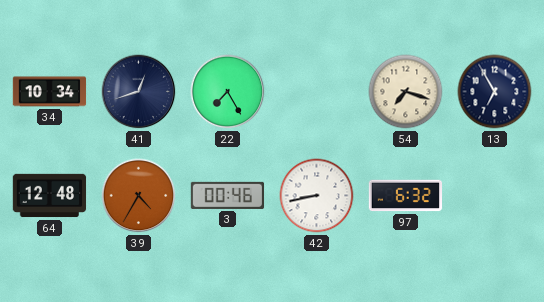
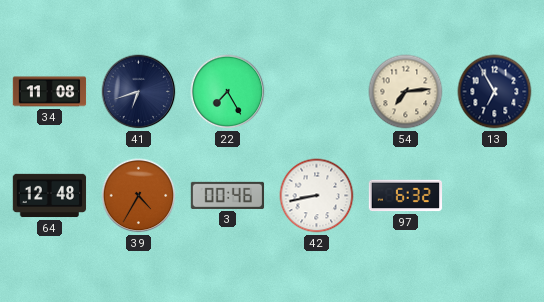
34: 10:34 -> 11:08 (50, 92)
41: 12:42 -> 6:42 (139, 92)
54: 7:18 -> 7:14 (406, 92)
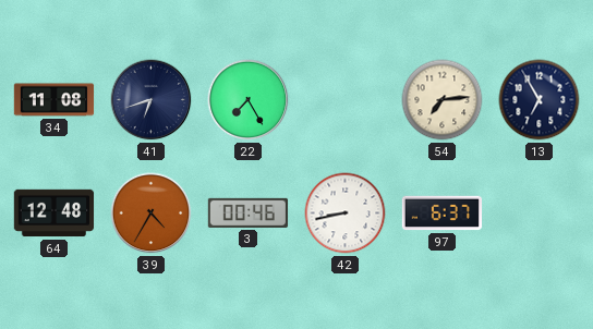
97: 6:32 -> 6:37 (443, 214)
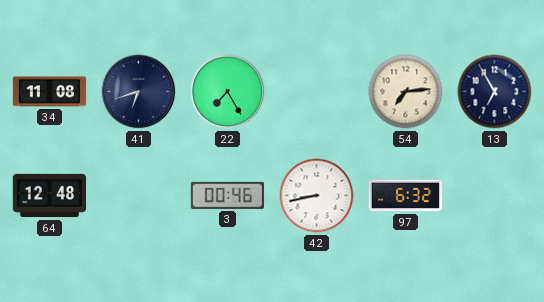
39: 4:35 -> none (152, 214)
97: 6:37 -> 6:32 (406, 196)
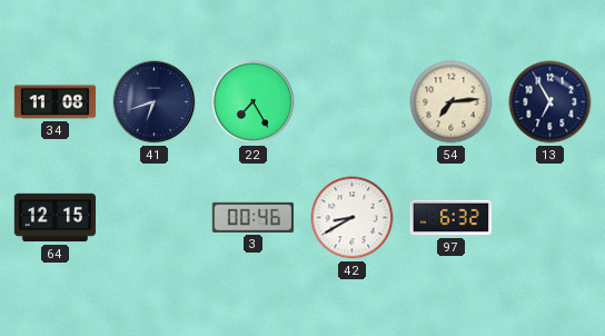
64: 12:48 -> 12:15 (56, 218)
42: 8:43 -> 8:40 (353, 218)
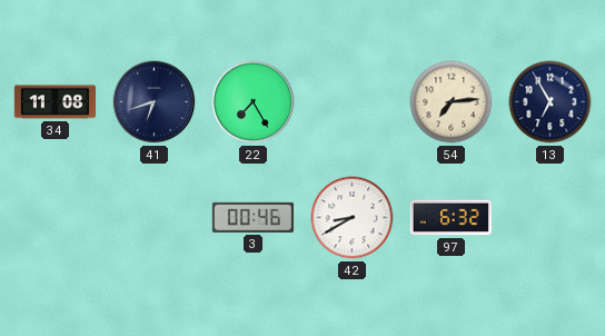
64: 12:15 -> none (56, 218)
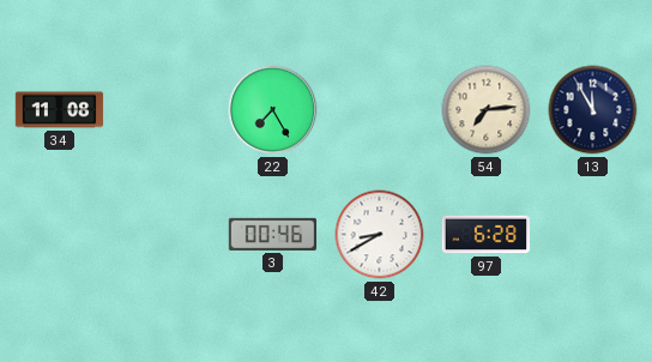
41: 6:42 -> none (155, 102)
13: 6:55 -> 11:55 (593, 110)
97: 6:32 -> 6:28 (487, 235)
